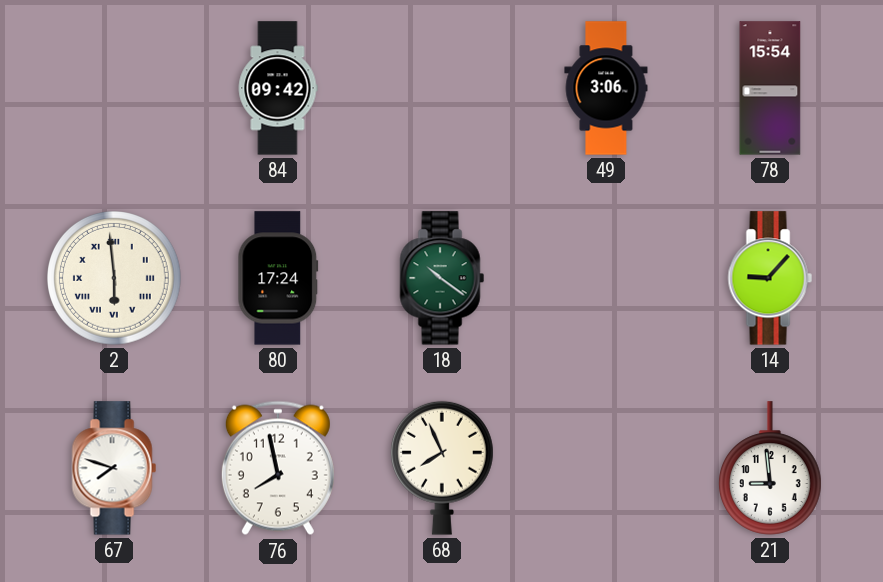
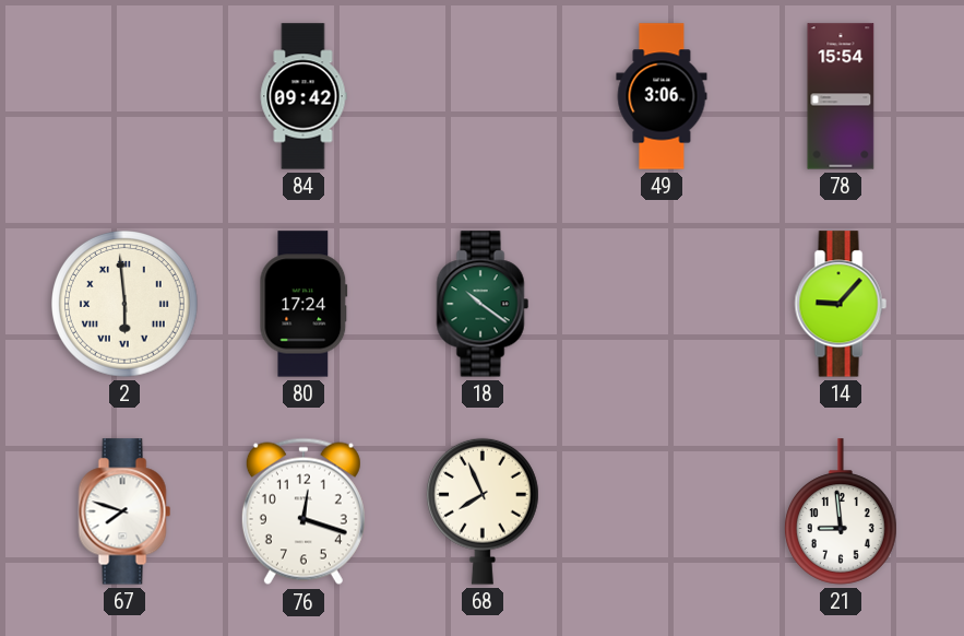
76: 7:58 -> 12:18 (304, 511)
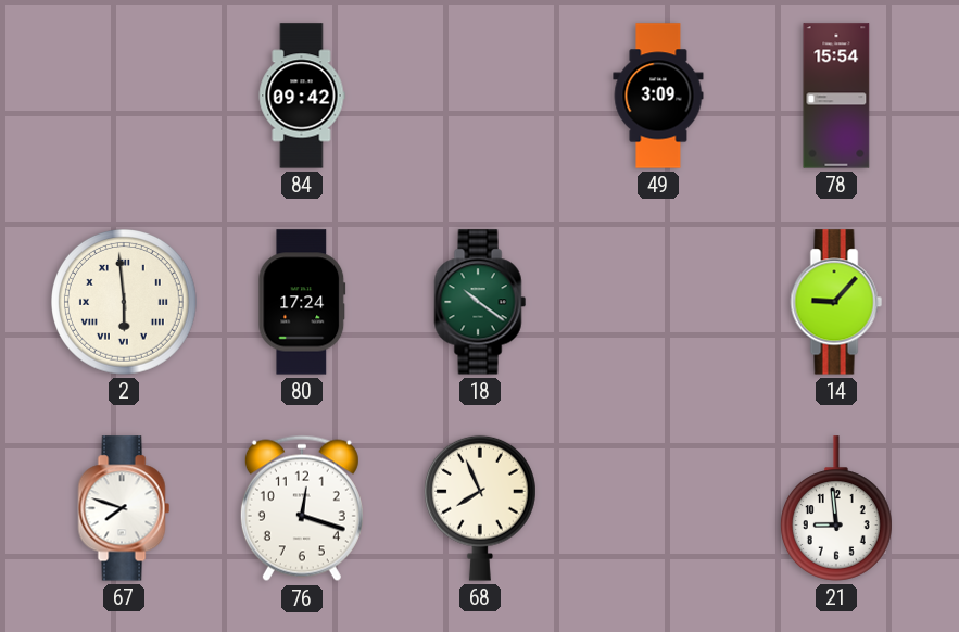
49: 3:06 -> 3:09 (658, 96)
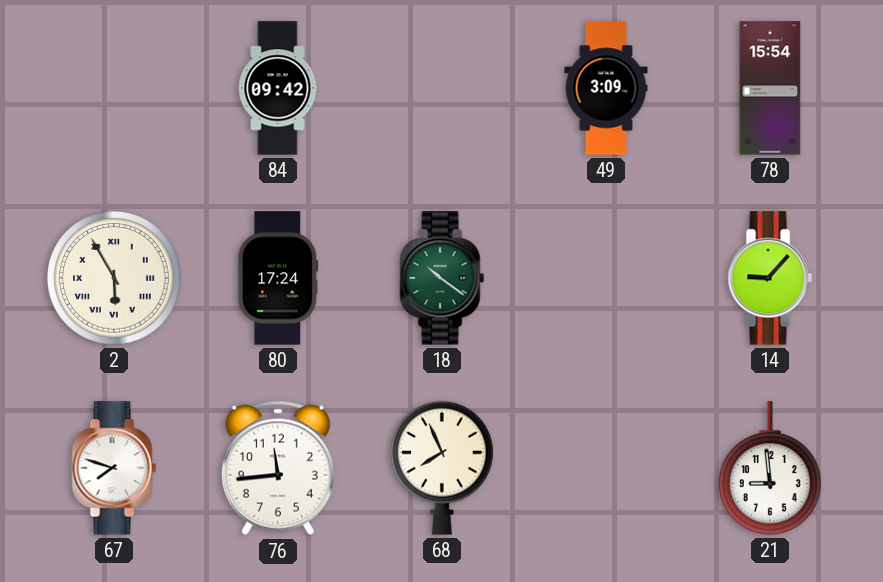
2: 5:59 -> 5:55 (115, 279)
76: 12:18 -> 11:44 (278, 468)
